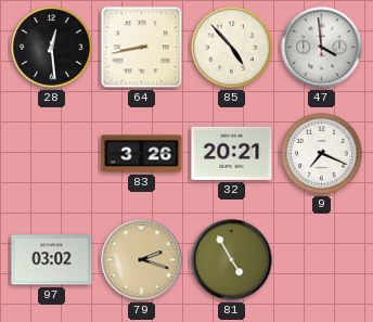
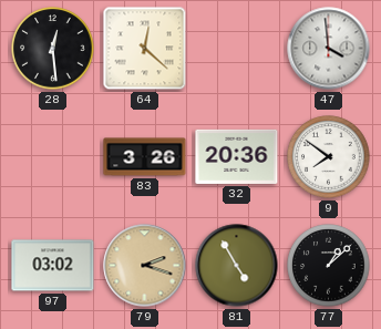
64: 8:43 -> 12:22 (145, 49)
85: 4:53 -> none (232, 48)
32: 20:21 -> 20:36 (237, 156)
9: 7:19 -> 7:51 (329, 157)
77: none -> 1:08 (329, 266)
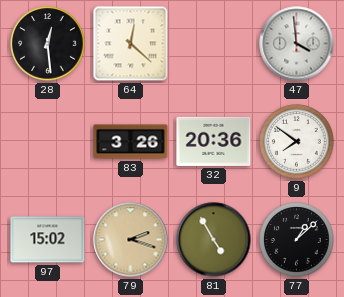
97: 03:02 -> 15:02 (48, 240)
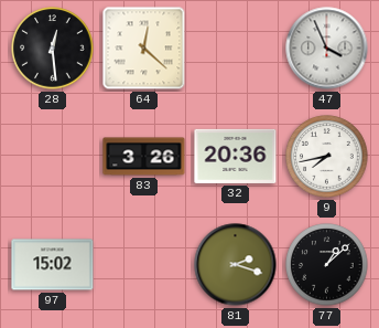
47: 3:59 -> 3:56 (327, 49)
9: 7:51 -> 7:43 (327, 157)
79: 2:18 -> none (131, 240)
81: 4:55 -> 2:18 (236, 265)
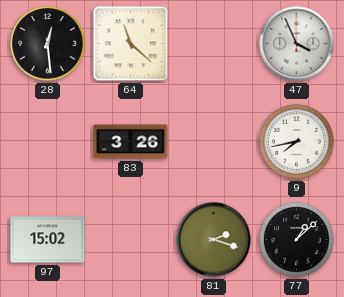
64: 12:22 -> 11:22 (131, 44)
32: 20:36 -> none (236, 156)
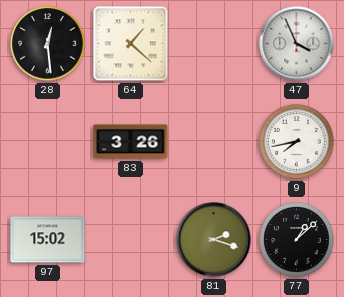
64: 11:22 -> 1:22 (131, 44)
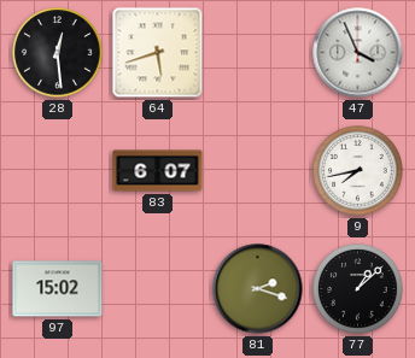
64: 1:22 -> 5:42 (158, 53)
83: 3:26 -> 6:07 (158, 171)
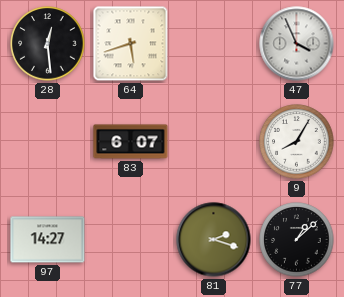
9: 7:43 -> 8:05 (297, 142)
97: 15:02 -> 14:27 (48, 240)
